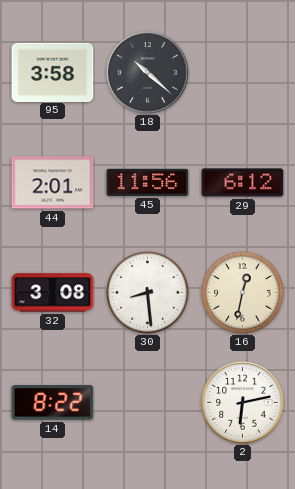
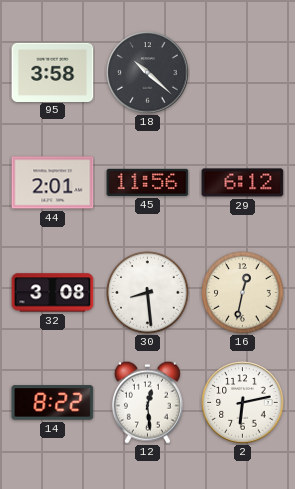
12: none -> 12:29 (147, 402)
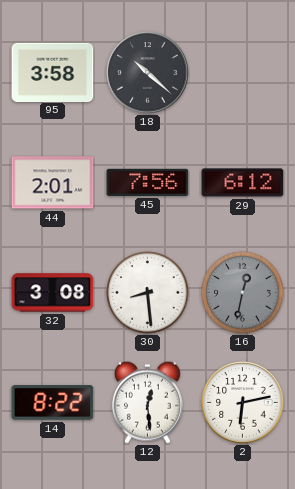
45: 11:56 -> 7:56 (148, 182)
16 dial: cream -> grey (243, 293)
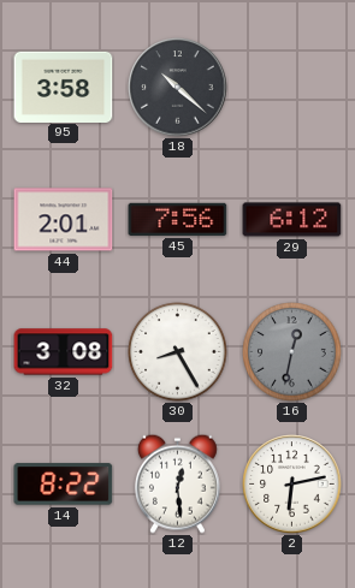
30: 8:29 -> 8:25 (178, 352)
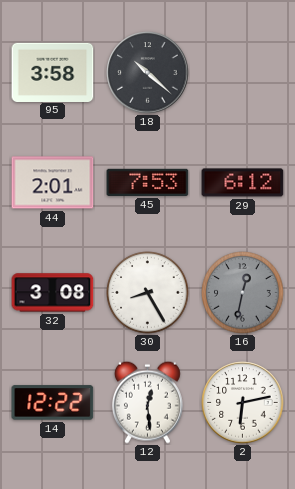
45: 7:56 -> 7:53 (148, 182)
14: 8:22 -> 12:22 (53, 403)
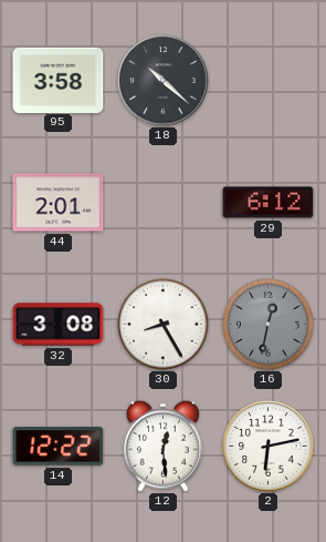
45: 7:53 -> none (148, 182)
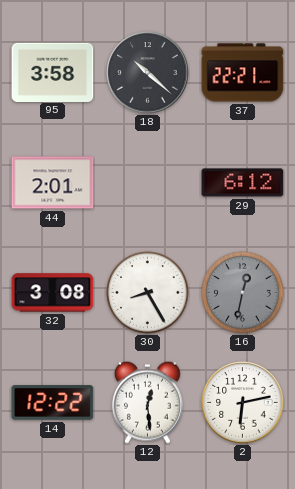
37: none -> 22:21 (243, 73)
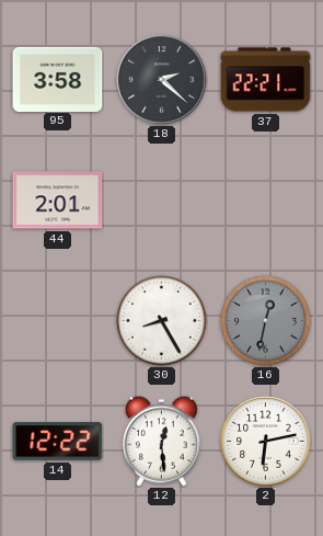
18: 10:22 -> 2:22 (162, 80)
29: 6:12 -> none (243, 183)
32: 3:08 -> none (53, 293)
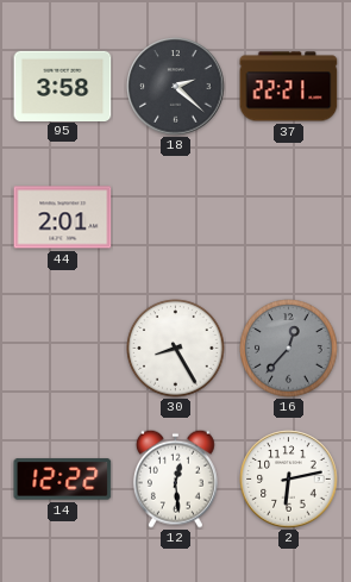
16: 12:32 -> 12:37 (289, 349)
